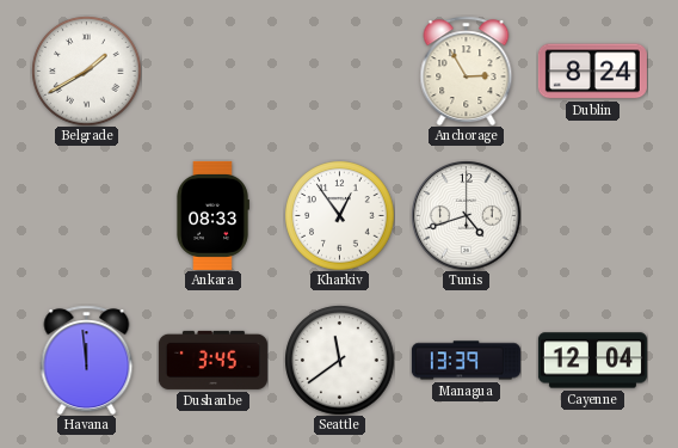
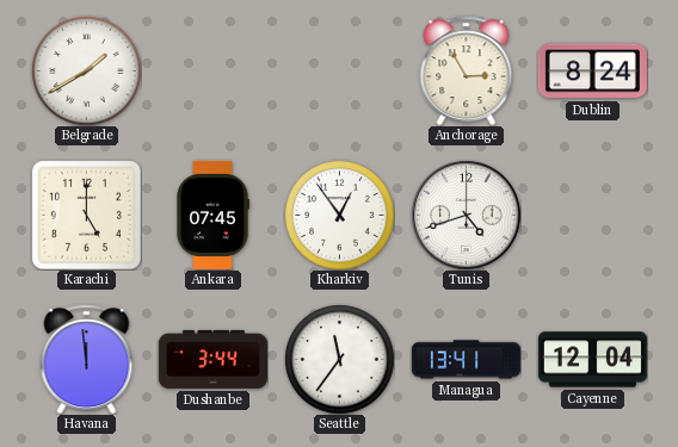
Karachi: none -> 5:00 (86, 215)
Ankara: 08:33 -> 07:45 (214, 215)
Dushanbe: 3:45 -> 3:44 (212, 359)
Seattle: 11:39 -> 11:36 (339, 359)
Managua: 13:39 -> 13:41 (466, 360)
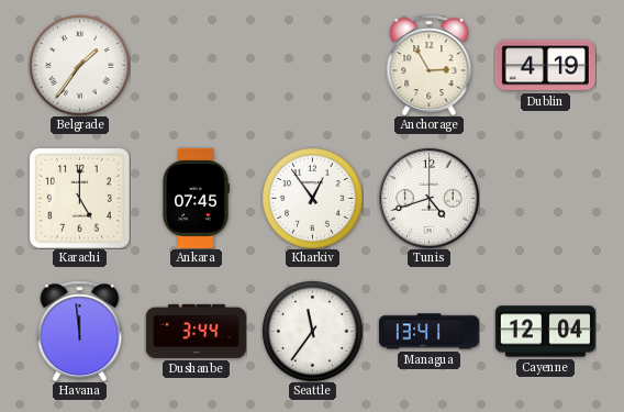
Belgrade: 1:40 -> 1:36 (79, 65)
Dublin: 8:24 -> 4:19 (545, 66)
